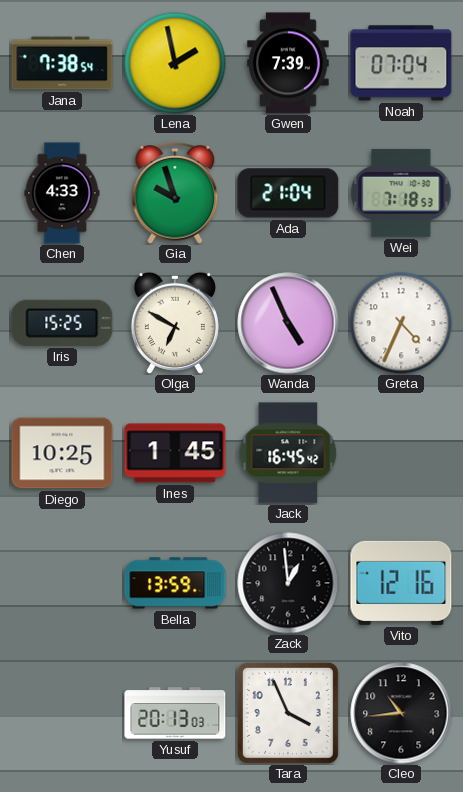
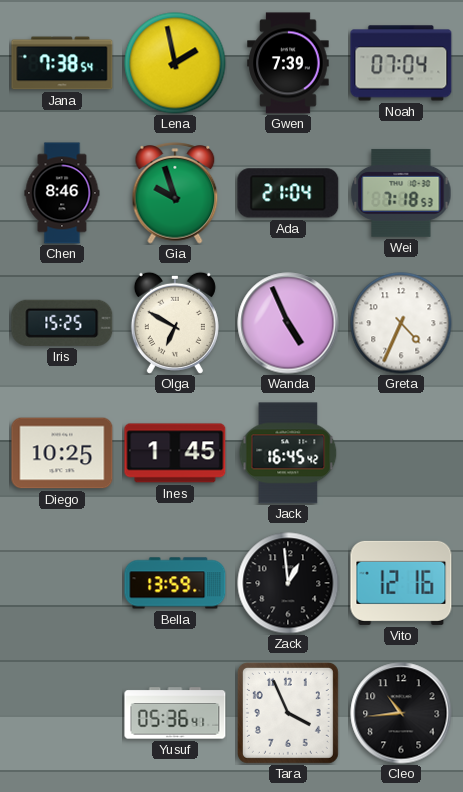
Chen: 4:33 -> 8:46 (62, 193)
Yusuf: 20:13 -> 05:36 (175, 713)
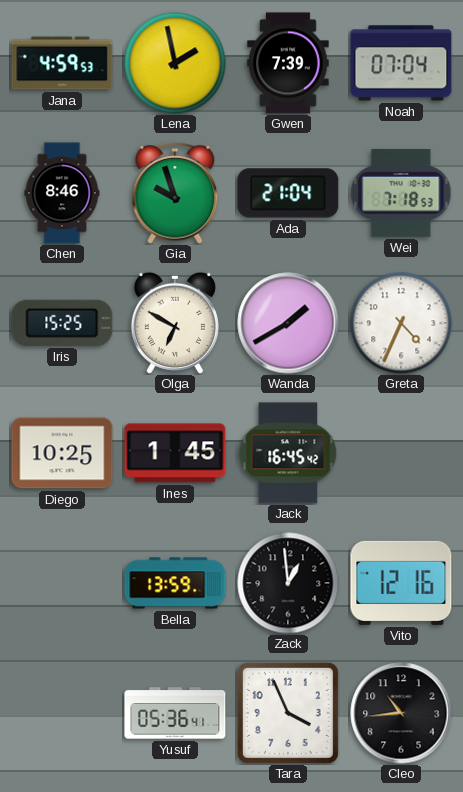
Jana: 7:38 -> 4:59 (62, 63)
Wanda: 4:56 -> 1:40 (288, 323)
